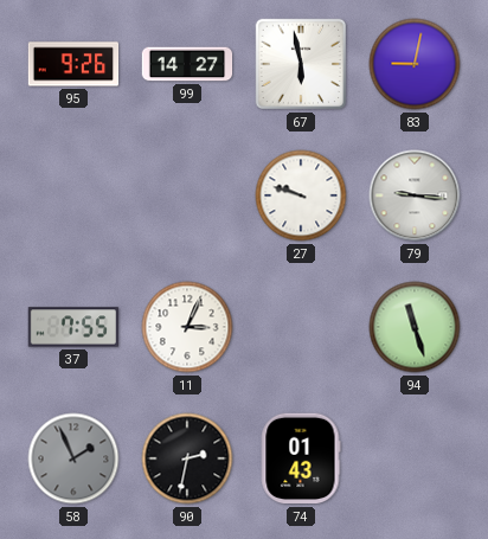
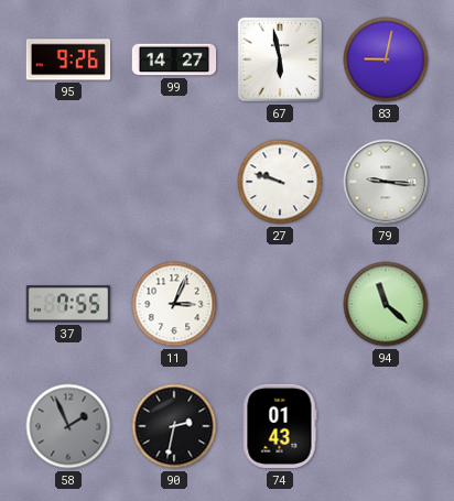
94: 11:27 -> 11:22 (386, 304)
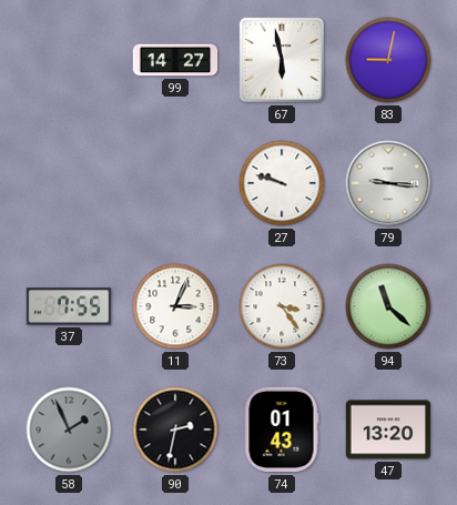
95: 9:26 -> none (68, 59)
73: none -> 3:24 (282, 306)
47: none -> 13:20 (388, 430)
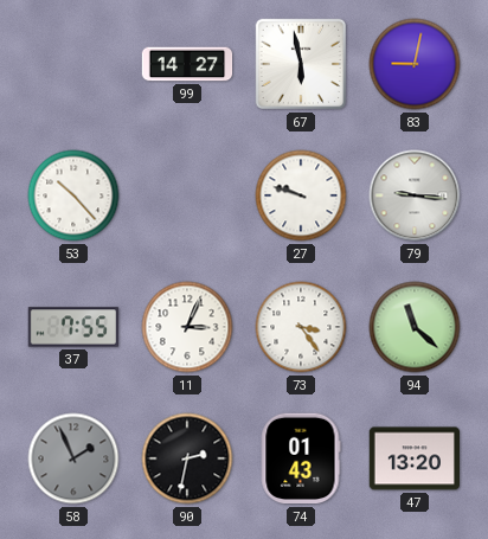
53: none -> 10:23 (73, 195)
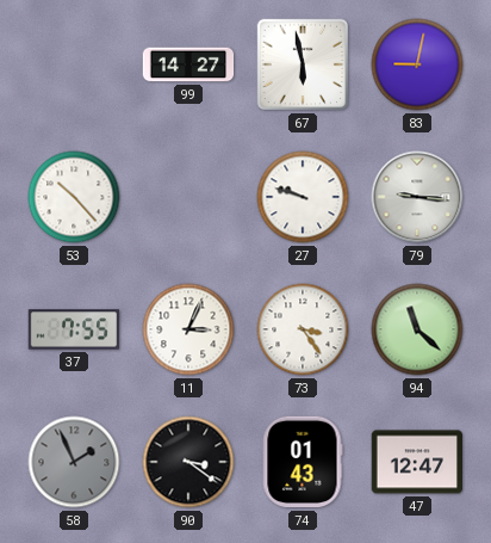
90: 2:32 -> 3:21 (188, 462)
47: 13:20 -> 12:47 (417, 462)
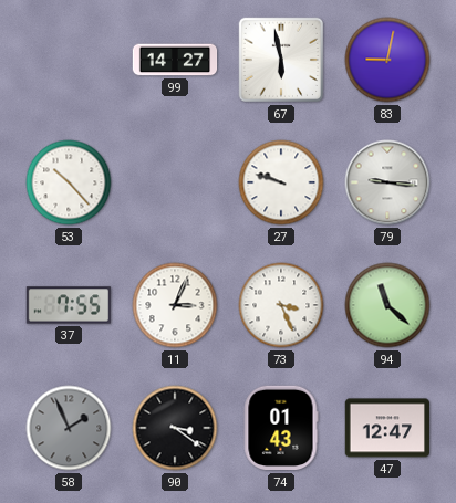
73: 3:24 -> 3:26 (281, 305)
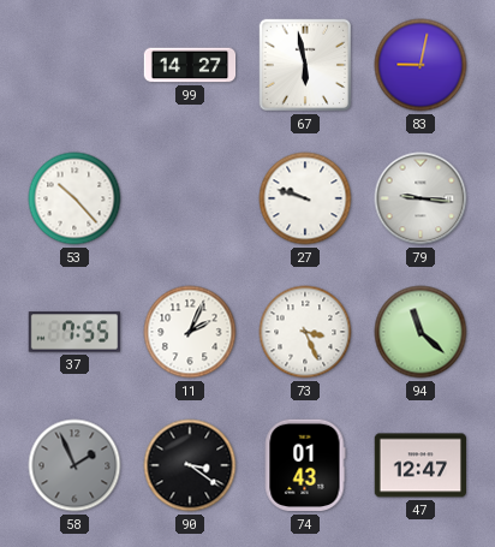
11: 3:04 -> 2:04 (190, 332)
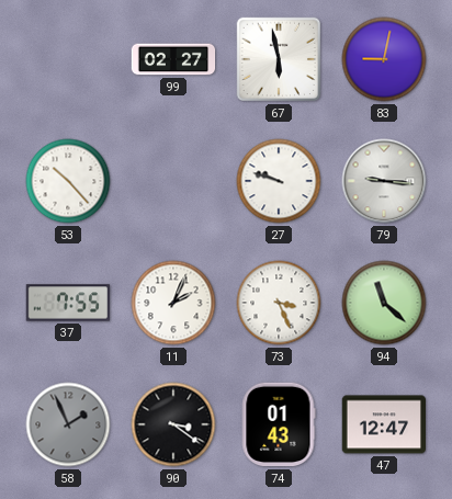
99: 14:27 -> 02:27 (173, 59)
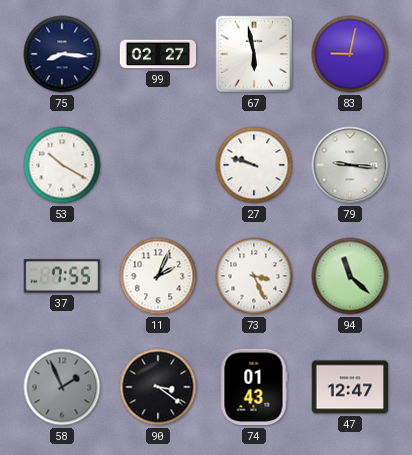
75: none -> 8:16 (62, 54)
53: 10:23 -> 10:20 (62, 165)
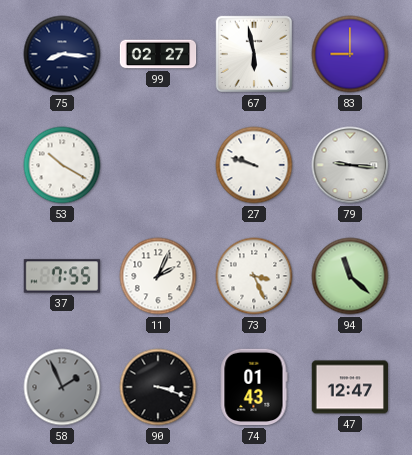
83: 9:02 -> 9:00 (350, 54)
90: 3:21 -> 3:18 (158, 387)
